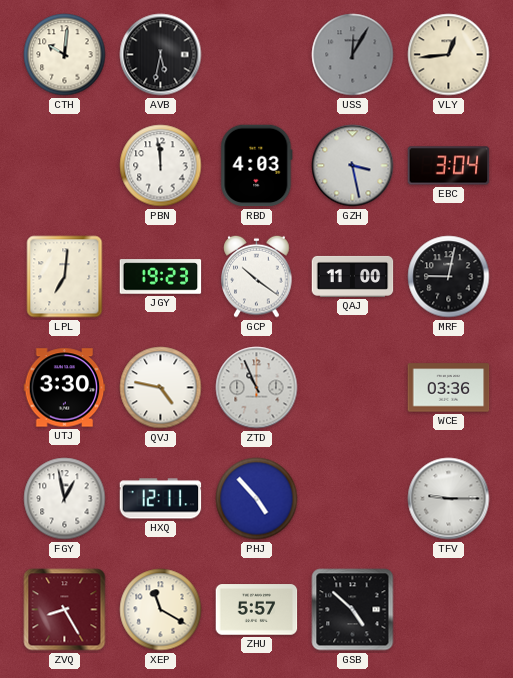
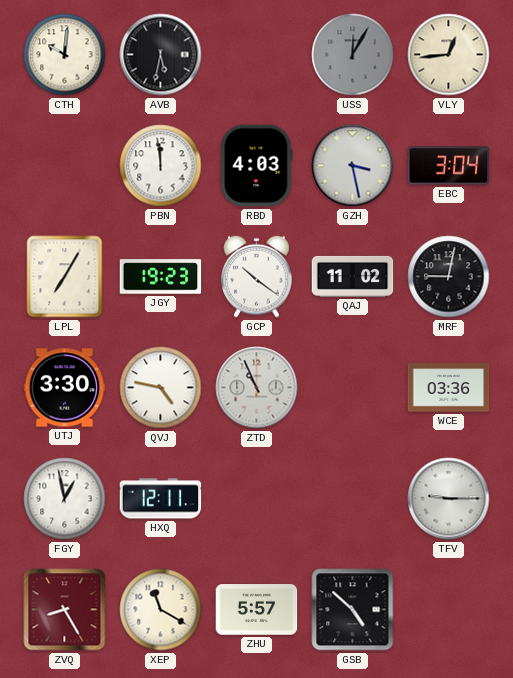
LPL: 7:01 -> 7:05 (65, 277)
QAJ: 11:00 -> 11:02 (353, 276)
PHJ: 4:53 -> none (257, 499)
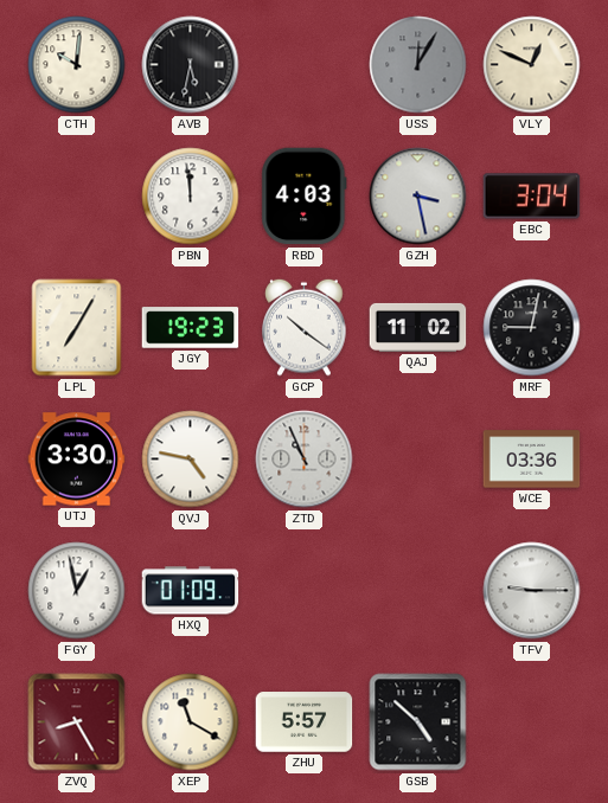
VLY: 12:44 -> 12:49 (532, 65)
HXQ: 12:11 -> 01:09 (191, 591)
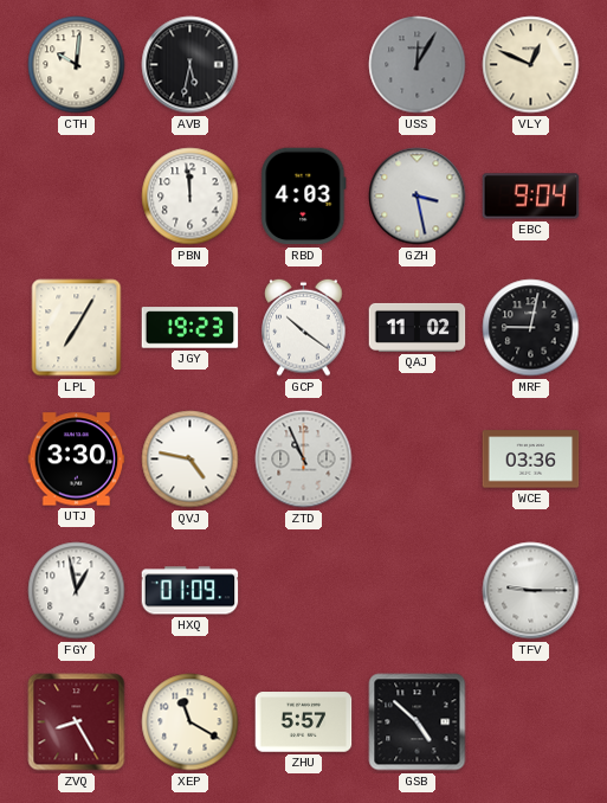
EBC: 3:04 -> 9:04 (531, 197)
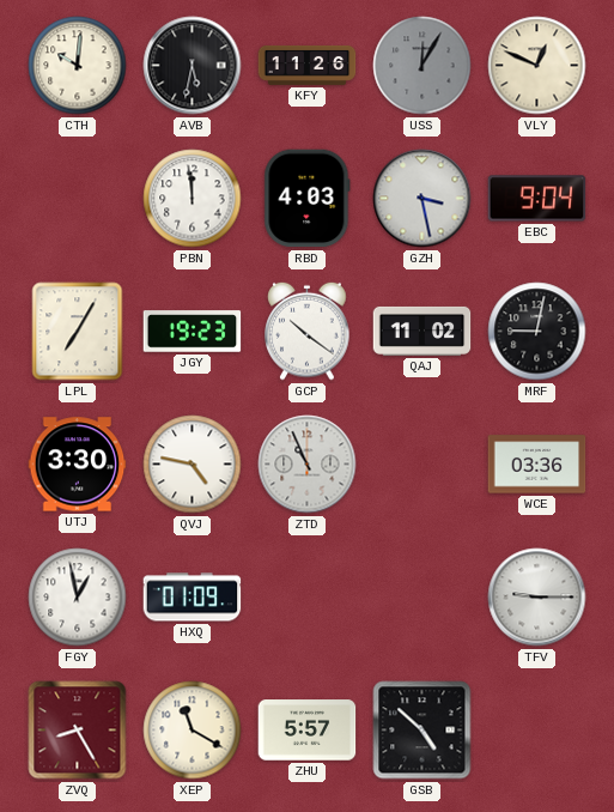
KFY: none -> 11:26 (308, 65)
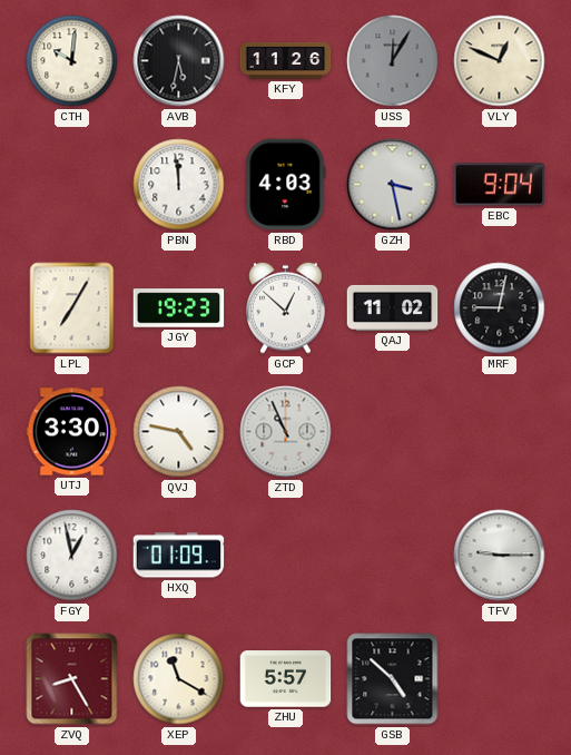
GCP: 10:21 -> 12:52 (286, 307)
WCE: 03:36 -> none (537, 465)
